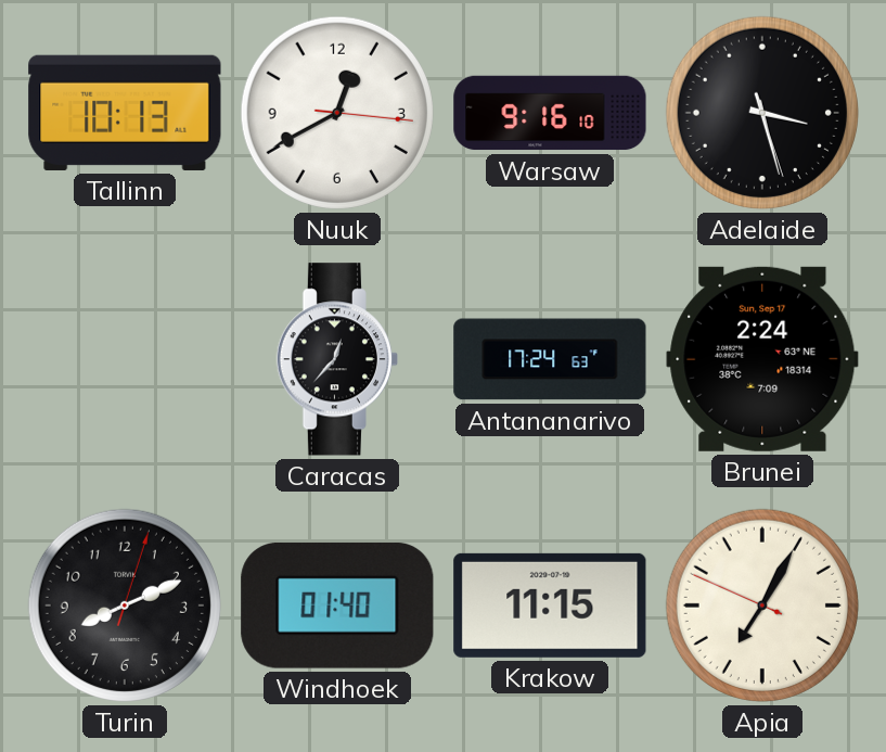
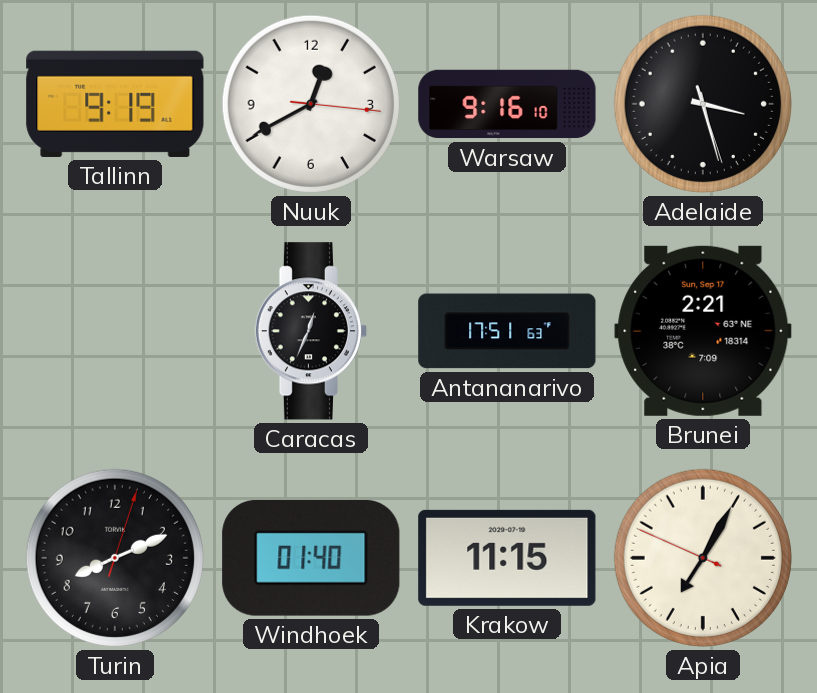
Tallinn: 10:13 -> 9:19 (115, 104)
Caracas: 12:37 -> 12:34 (310, 331)
Antananarivo: 17:24 -> 17:51 (507, 331)
Brunei: 2:24 -> 2:21 (703, 331)
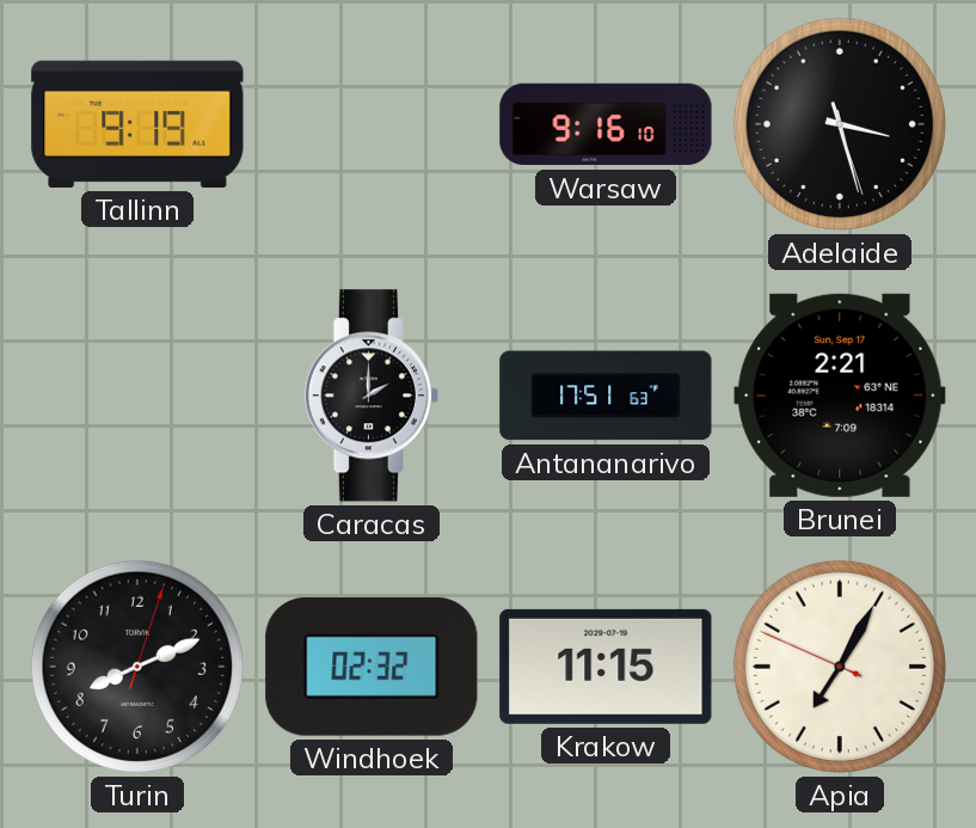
Nuuk: 12:40 -> none (311, 104)
Caracas: 12:34 -> 2:00 (370, 395)
Windhoek: 01:40 -> 02:32 (372, 667)
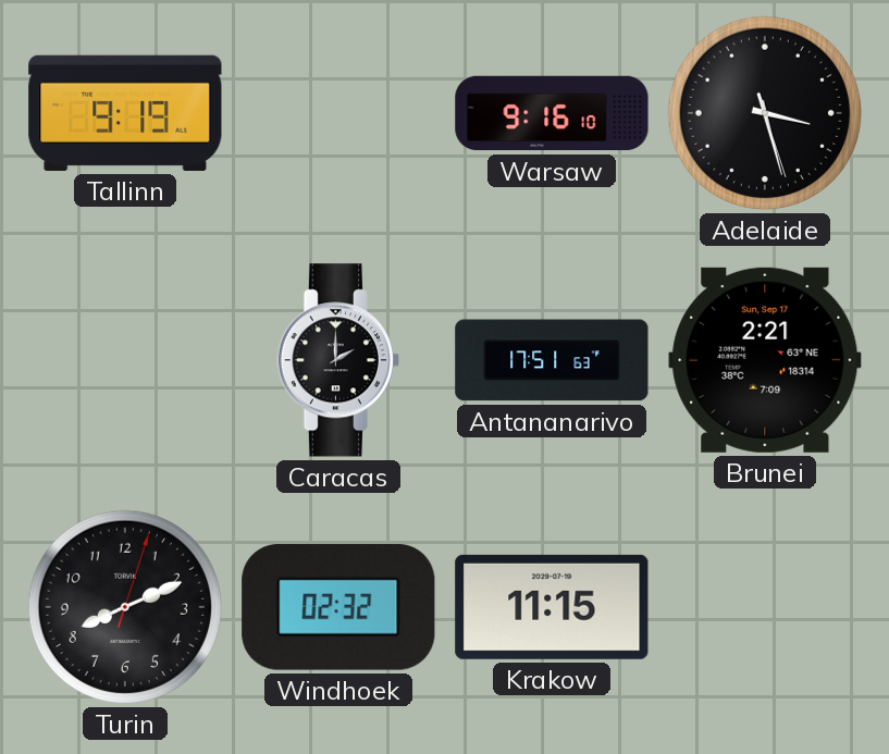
Apia: 7:04 -> none (840, 667)
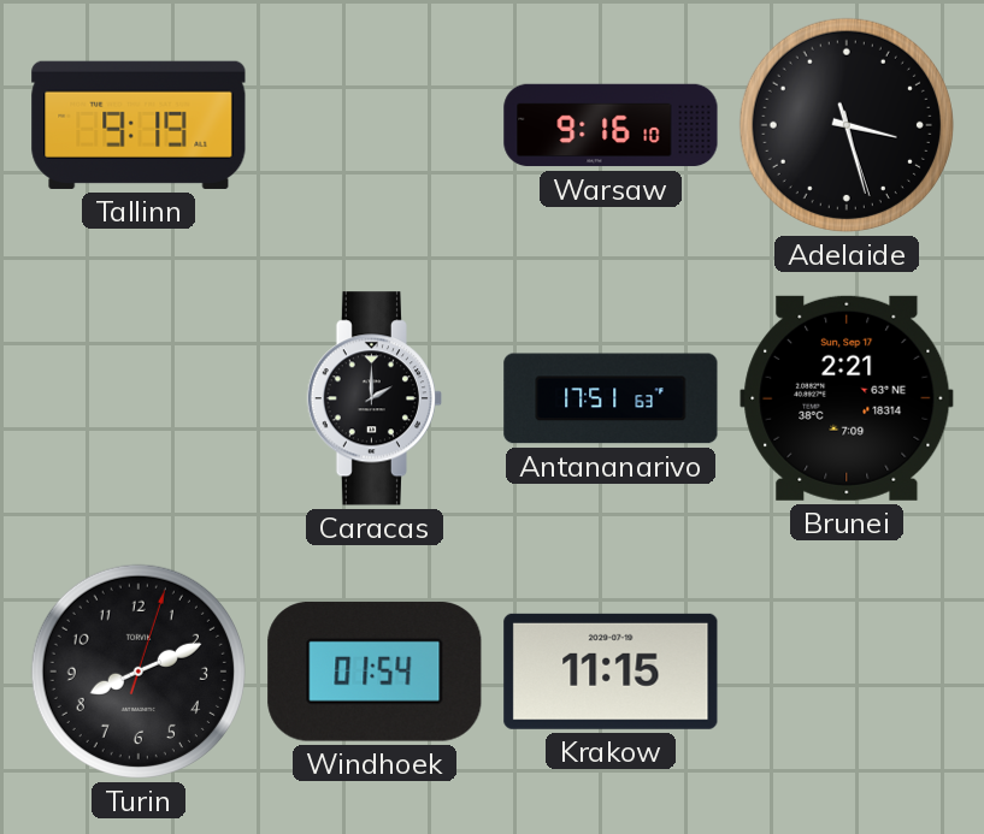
Windhoek: 02:32 -> 01:54 (375, 672)
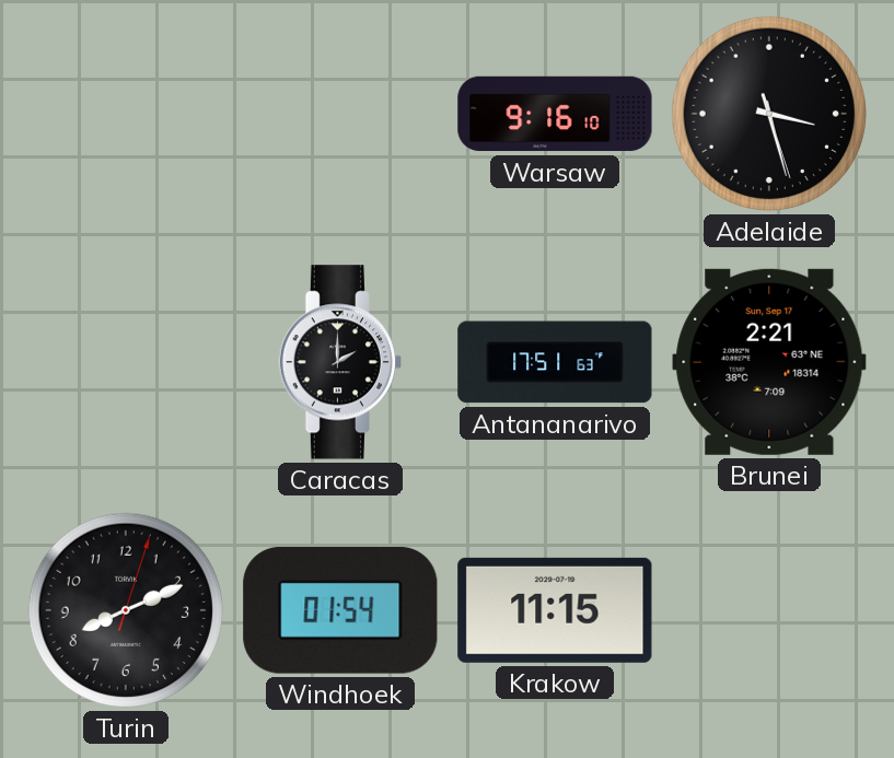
Tallinn: 9:19 -> none (139, 125)
